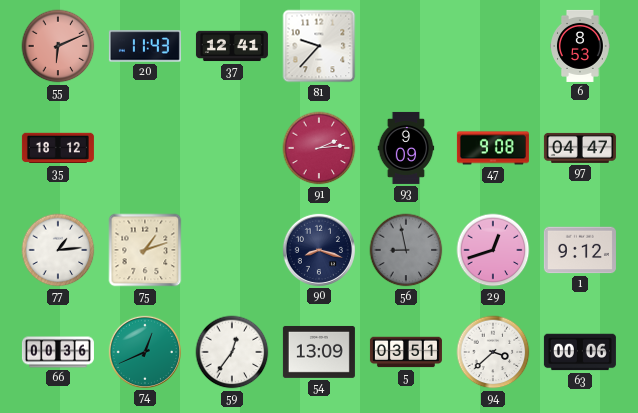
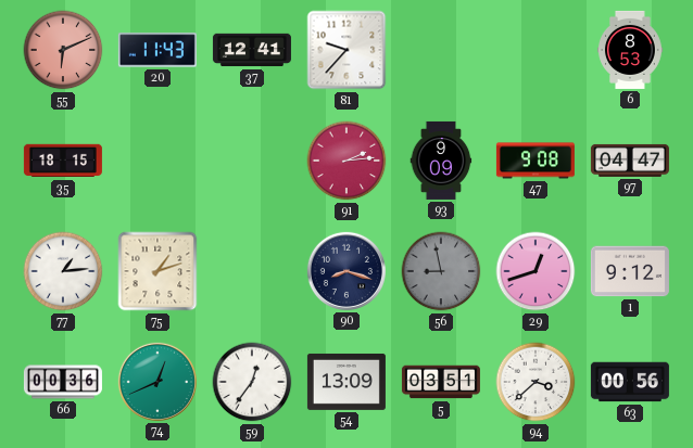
35: 18:12 -> 18:15 (63, 161)
63: 00:06 -> 00:56 (630, 382)
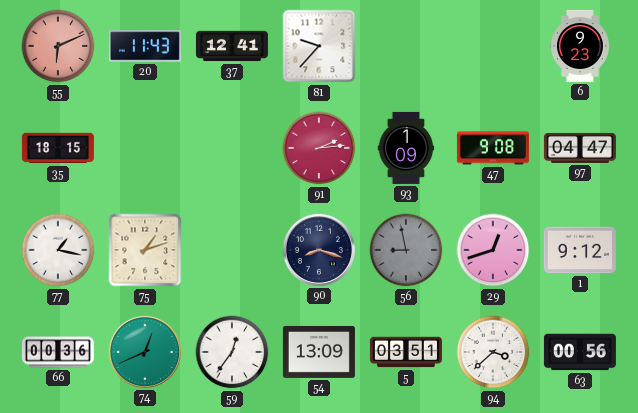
6: 8:53 -> 9:23 (581, 46)
93: 9:09 -> 1:09 (406, 148)
77: 1:14 -> 1:17 (58, 250)
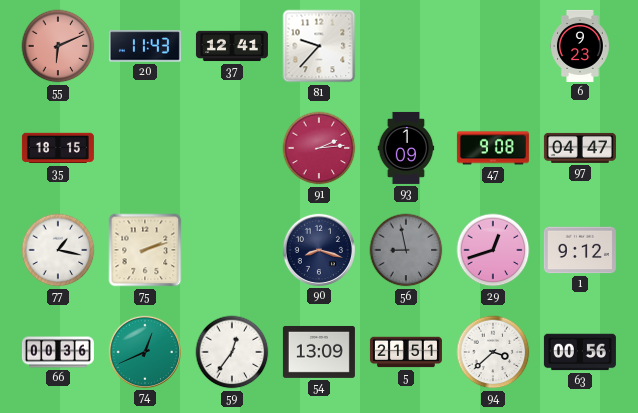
75: 1:12 -> 2:12 (145, 250)
5: 03:51 -> 21:51 (406, 352)
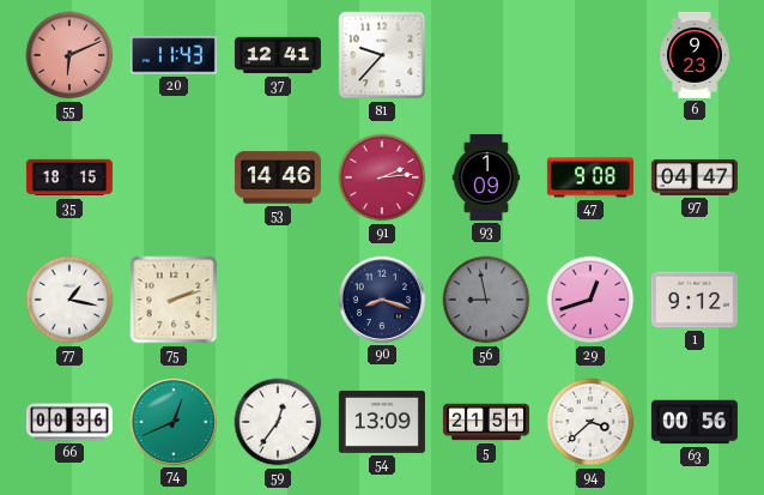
53: none -> 14:46 (278, 177)
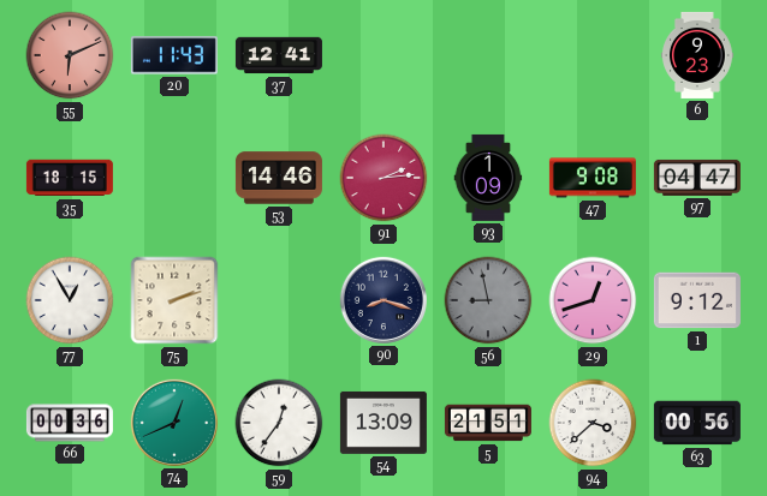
81: 9:37 -> none (382, 55)
77: 1:17 -> 12:55 (70, 300)
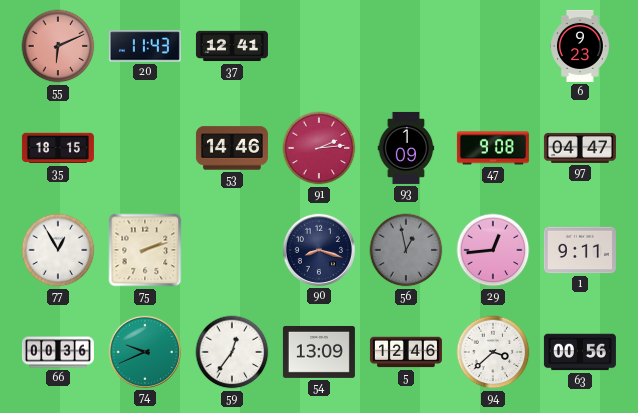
56: 8:58 -> 12:58 (406, 250)
29: 12:42 -> 12:44 (493, 250)
1: 9:12 -> 9:11 (580, 250)
74: 12:41 -> 9:41 (145, 352)
5: 21:51 -> 12:46 (406, 352)
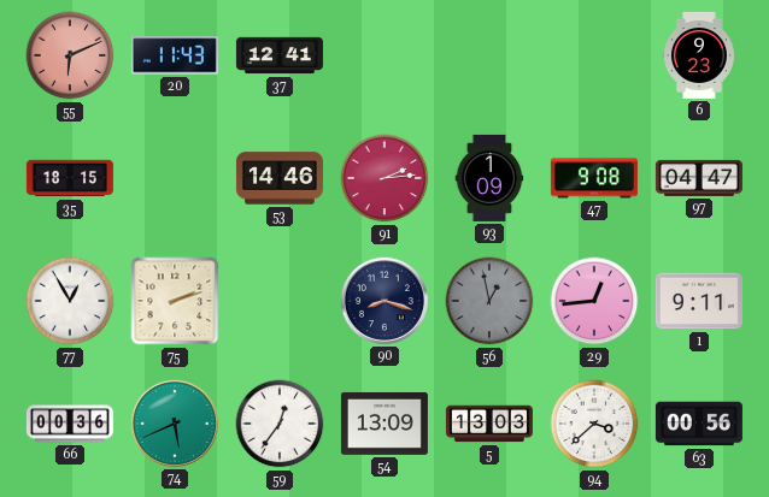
74: 9:41 -> 5:41 (175, 424)
5: 12:46 -> 13:03 (489, 424)
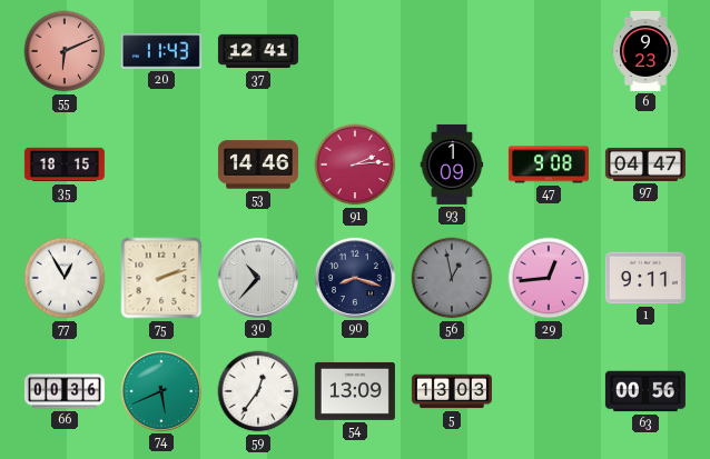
30: none -> 10:37 (258, 278)
94: 3:38 -> none (594, 424)
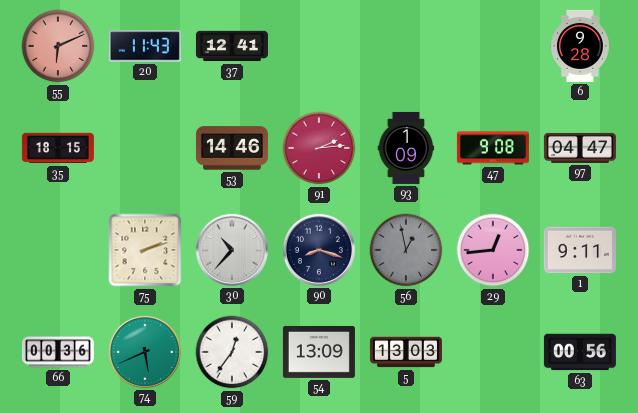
6: 9:23 -> 9:28 (581, 46)
77: 12:55 -> none (65, 278)
